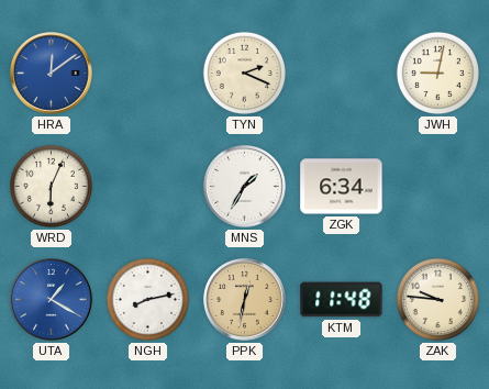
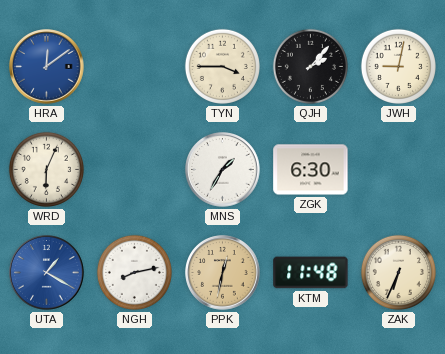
TYN: 2:19 -> 3:45 (222, 66)
QJH: none -> 2:07 (310, 66)
ZGK: 6:34 -> 6:30 (311, 170)
ZAK: 9:46 -> 6:34 (398, 272)
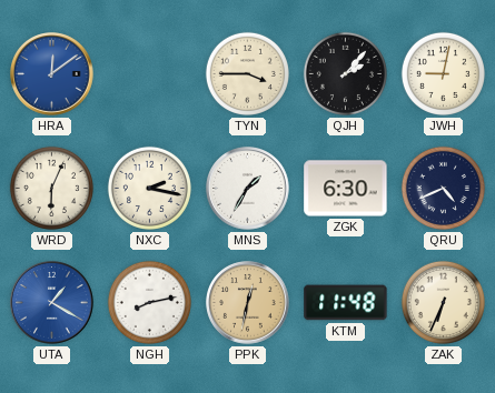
NXC: none -> 2:17 (149, 188)
QRU: none -> 4:41 (443, 188)
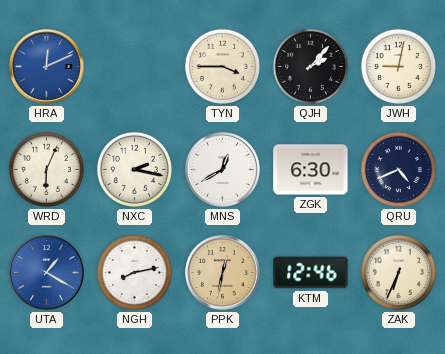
HRA: 12:09 -> 12:11 (47, 67)
MNS: 1:35 -> 12:40 (223, 170)
KTM: 11:48 -> 12:46 (311, 273)
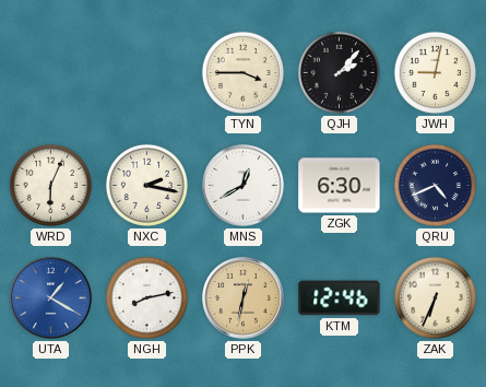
HRA: 12:11 -> none (47, 67)
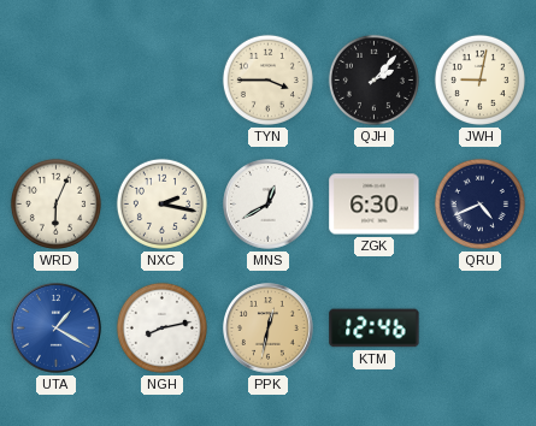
ZAK: 6:34 -> none (435, 297)
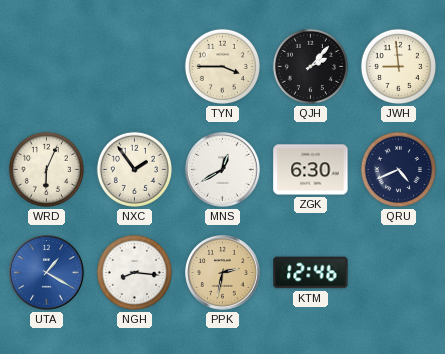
JWH: 9:02 -> 8:59 (398, 66)
NXC: 2:17 -> 1:54 (134, 169)
NGH: 8:13 -> 8:16 (134, 272)
PPK: 12:32 -> 2:32 (223, 273)
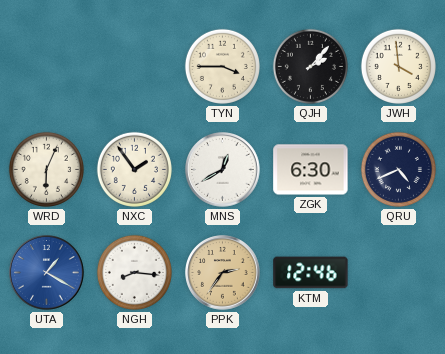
JWH: 8:59 -> 3:59 (398, 66)
PPK: 2:32 -> 2:36 (223, 273)
